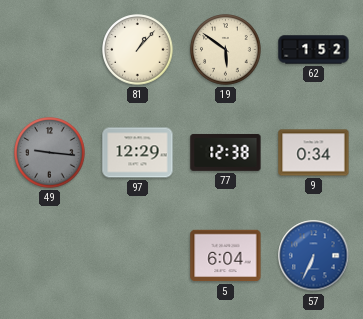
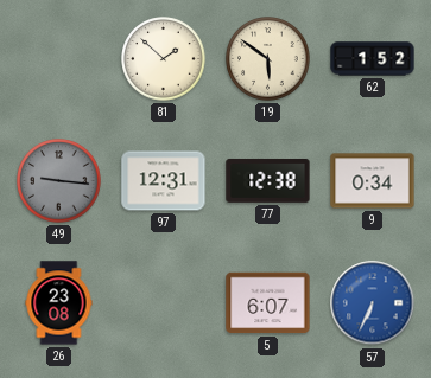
81: 1:07 -> 1:52 (164, 59)
97: 12:29 -> 12:31 (164, 181)
26: none -> 23:08 (59, 303)
5: 6:04 -> 6:07 (268, 303)
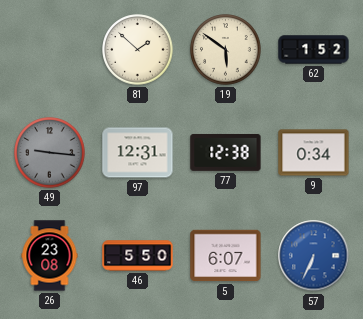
46: none -> 5:50 (138, 256)
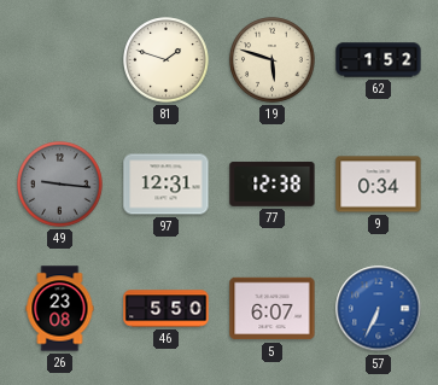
81: 1:52 -> 1:48 (167, 60)
19: 5:51 -> 5:48 (273, 60)
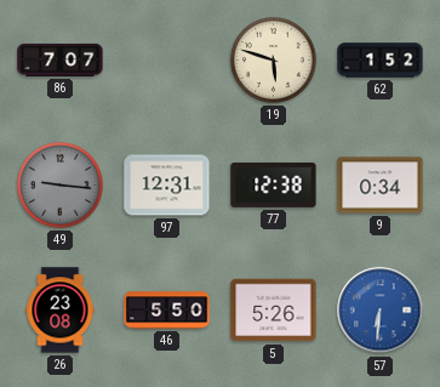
86: none -> 7:07 (61, 59)
81: 1:48 -> none (167, 60)
5: 6:07 -> 5:26 (274, 311)
57: 6:34 -> 6:31 (381, 311)
